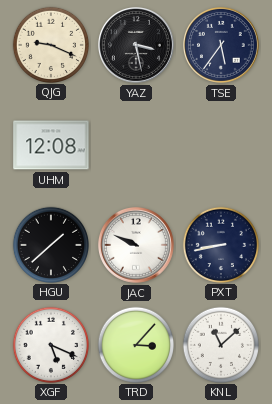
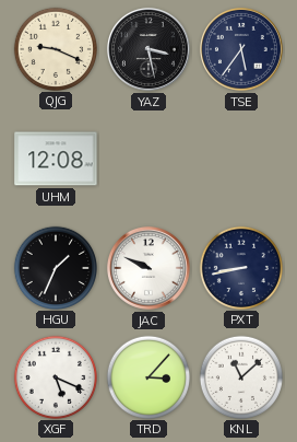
HGU: 1:38 -> 1:34 (55, 267)
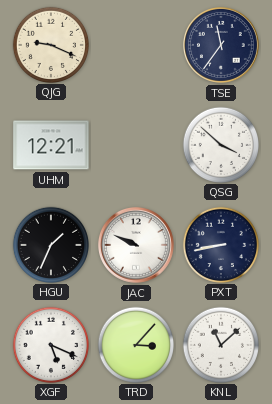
YAZ: 3:28 -> none (148, 49)
TSE: 5:36 -> 11:36 (221, 45)
UHM: 12:08 -> 12:21 (51, 145)
QSG: none -> 3:52 (220, 144)
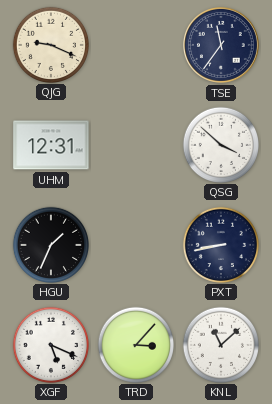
UHM: 12:21 -> 12:31 (51, 145)
JAC: 9:49 -> none (136, 245)
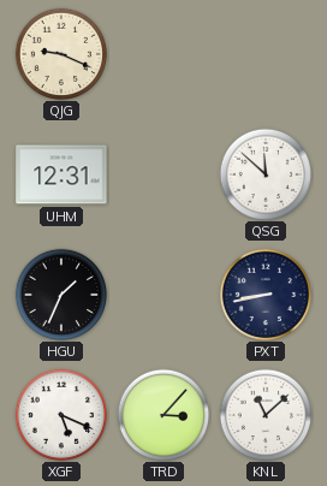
TSE: 11:36 -> none (221, 45)
QSG: 3:52 -> 11:52 (264, 173)
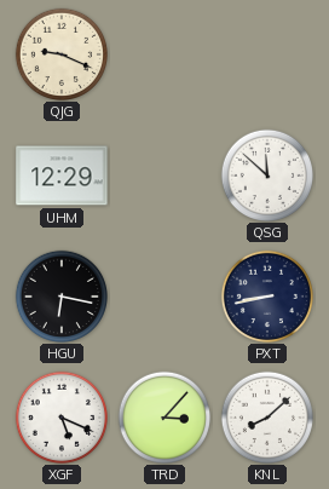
UHM: 12:31 -> 12:29 (62, 176)
HGU: 1:34 -> 6:17 (60, 295)
KNL: 11:08 -> 8:08 (266, 416)
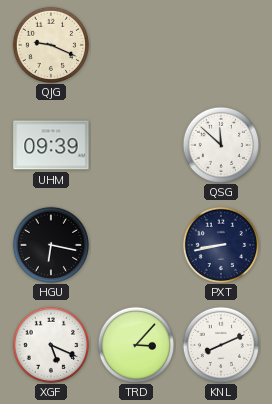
UHM: 12:29 -> 09:39 (51, 145)
KNL: 8:08 -> 8:11 (220, 344)
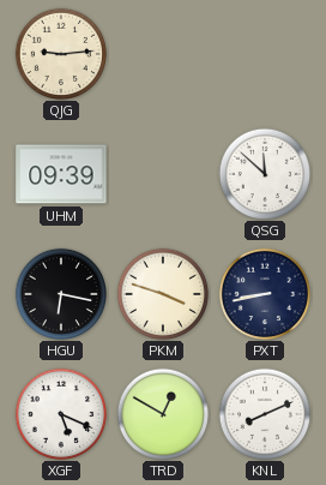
QJG: 9:19 -> 9:14 (60, 53)
PKM: none -> 3:48 (162, 293)
TRD: 3:07 -> 12:50 (162, 413)
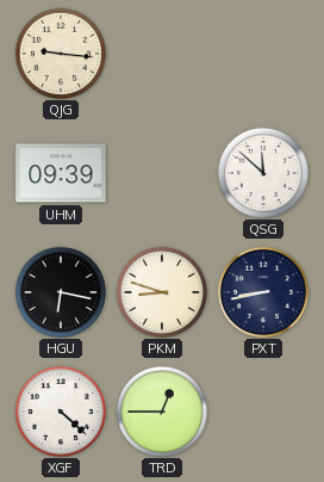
QJG: 9:14 -> 9:16 (60, 52)
PKM: 3:48 -> 8:48 (161, 291)
XGF: 5:19 -> 4:22 (60, 410)
TRD: 12:50 -> 12:45 (161, 410)
KNL: 8:11 -> none (264, 413)
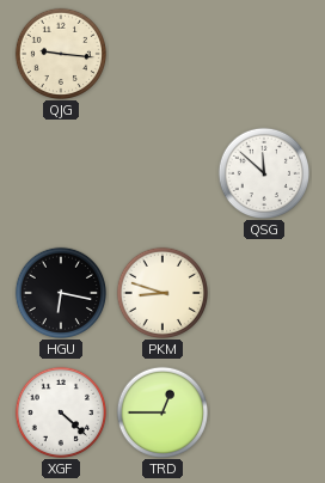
UHM: 09:39 -> none (61, 173)
PXT: 8:43 -> none (262, 291)
